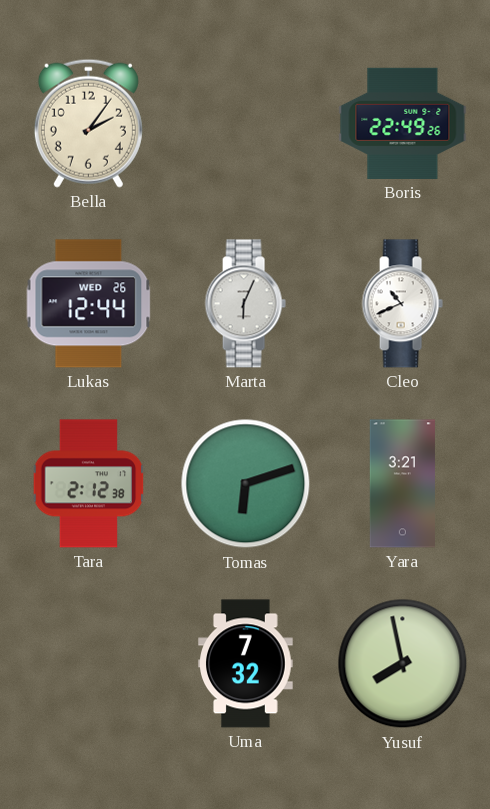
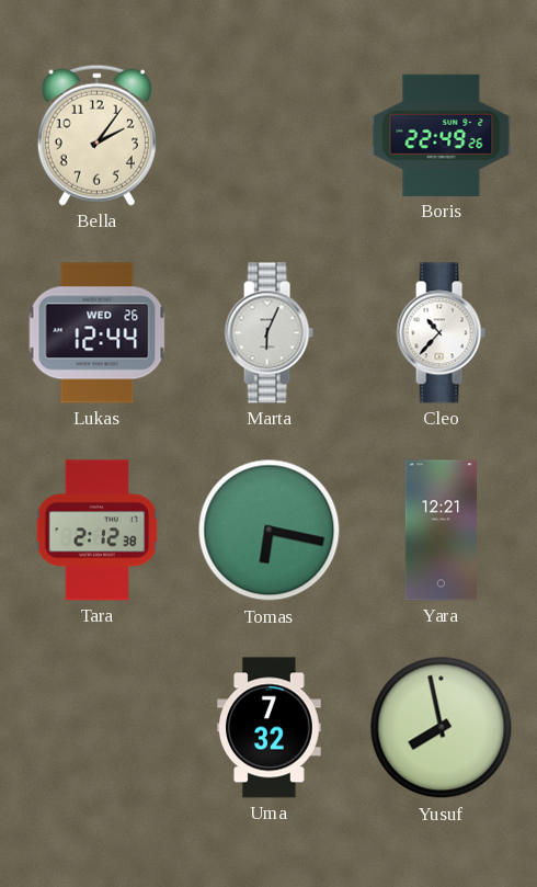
Cleo: 10:41 -> 10:37 (441, 333)
Tomas: 6:12 -> 6:17 (270, 531)
Yara: 3:21 -> 12:21 (441, 531)
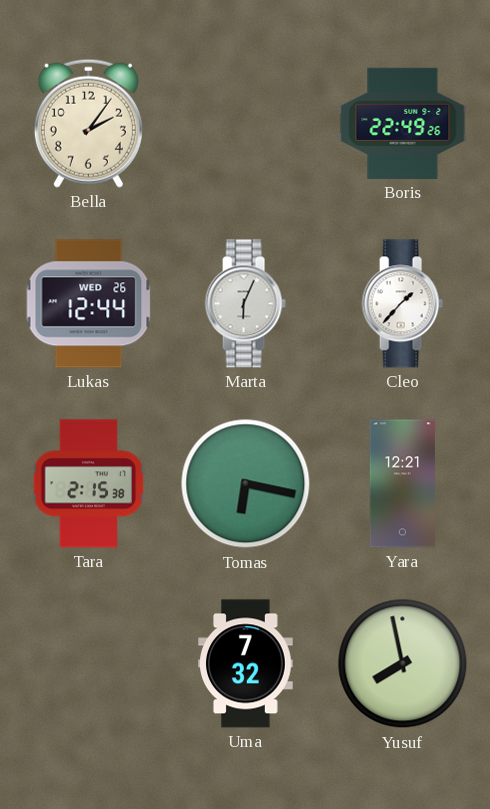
Cleo: 10:37 -> 1:37 (402, 304)
Tara: 2:12 -> 2:15 (89, 484)
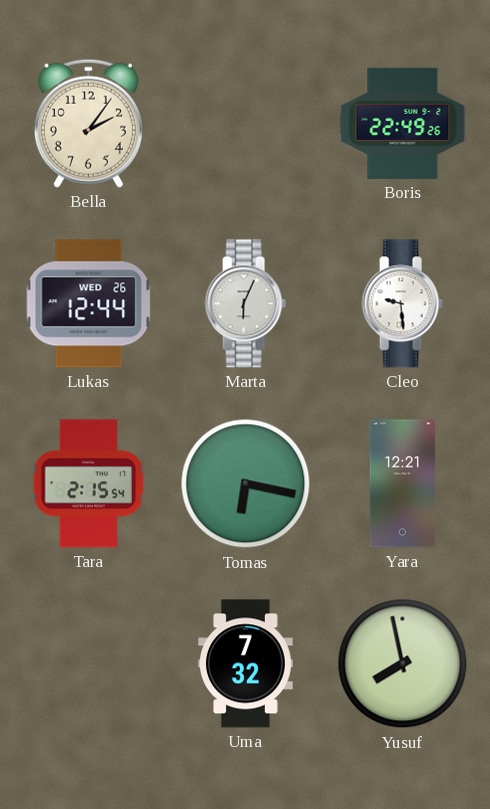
Cleo: 1:37 -> 9:29 (402, 304)
Tara: 2:15:38 -> 2:15:54 (89, 484)
